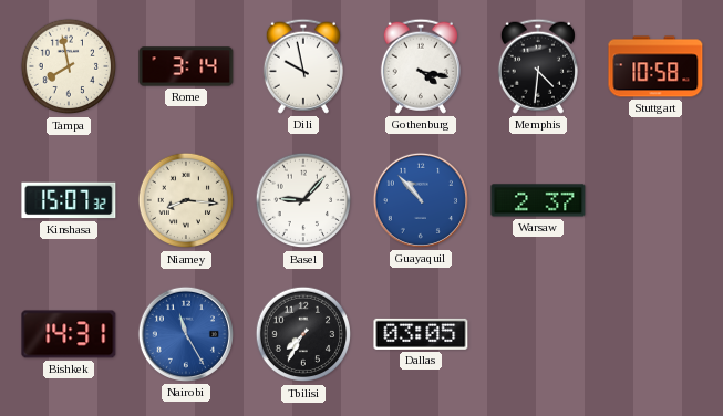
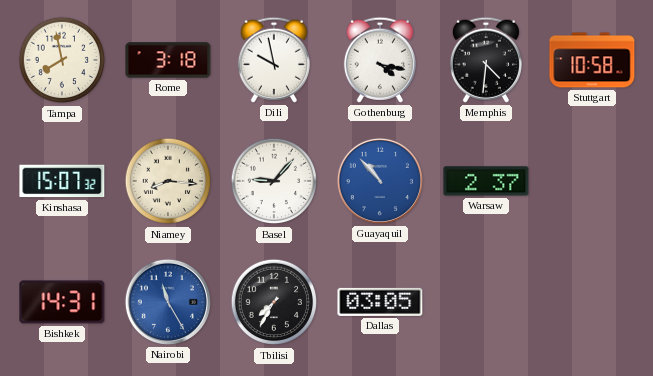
Rome: 3:14 -> 3:18 (168, 60)
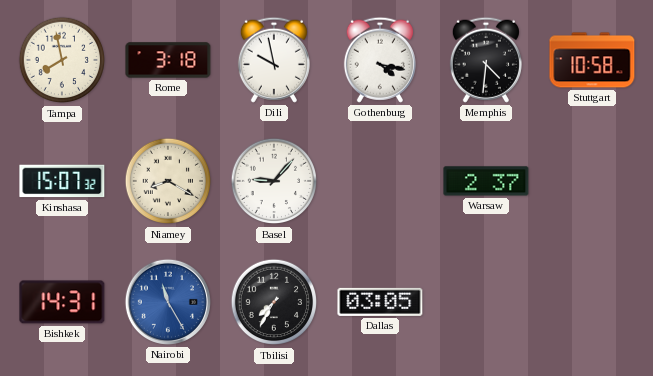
Niamey: 8:16 -> 8:20 (168, 181)
Guayaquil: 10:53 -> none (380, 181)
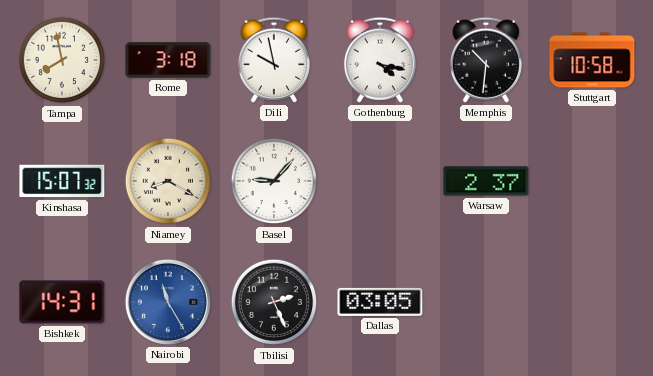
Memphis: 4:31 -> 10:31 (486, 60)
Tbilisi: 7:35 -> 2:26 (274, 302)
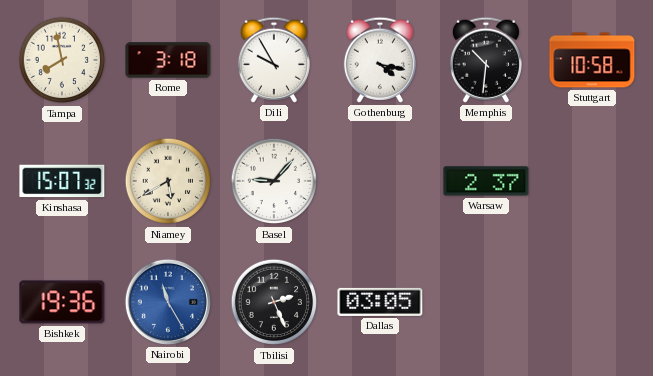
Dili: 9:58 -> 9:55 (274, 60)
Niamey: 8:20 -> 5:40 (168, 181)
Bishkek: 14:31 -> 19:36 (62, 302)
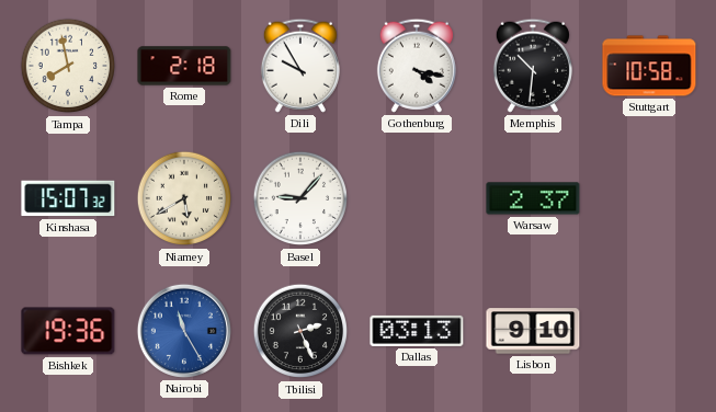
Rome: 3:18 -> 2:18 (184, 66)
Dallas: 03:05 -> 03:13 (417, 331)
Lisbon: none -> 9:10 (533, 331)
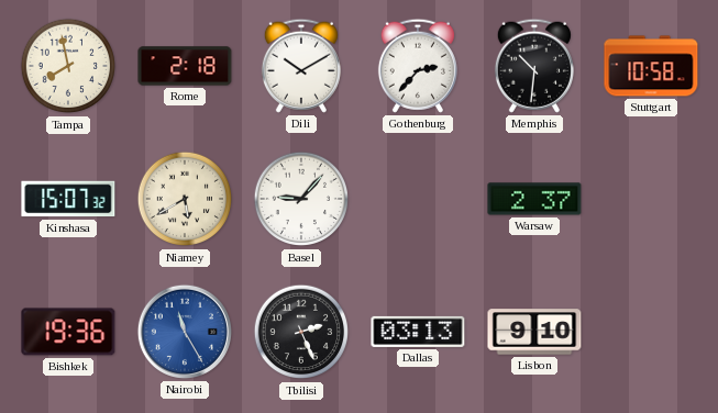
Dili: 9:55 -> 10:10 (301, 66)
Gothenburg: 4:17 -> 2:37 (418, 66)
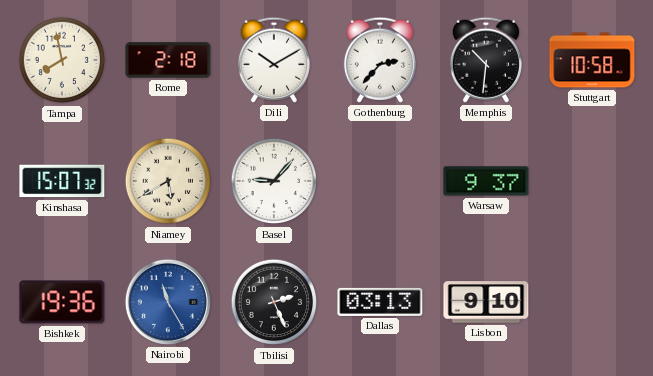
Warsaw: 2:37 -> 9:37 (486, 181)
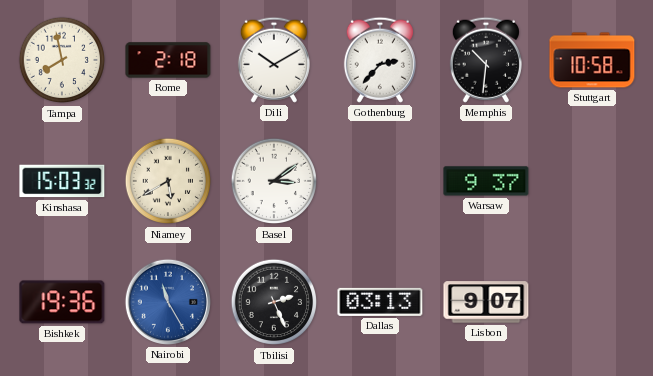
Kinshasa: 15:07 -> 15:03 (62, 181)
Basel: 9:07 -> 3:09 (274, 181)
Lisbon: 9:10 -> 9:07 (486, 302)
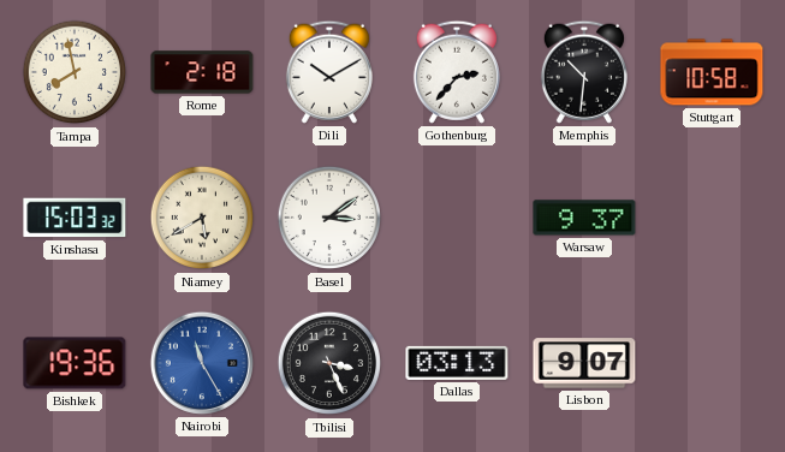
Tbilisi: 2:26 -> 3:26 (329, 363)
